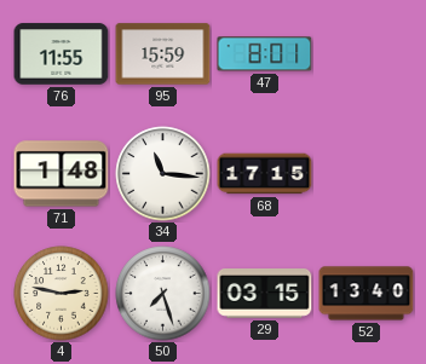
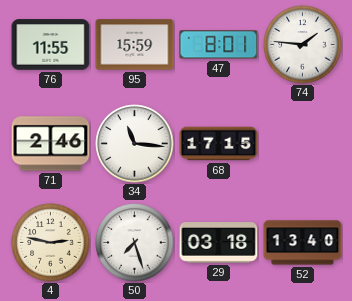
74: none -> 1:46 (303, 45)
71: 1:48 -> 2:46 (51, 144)
29: 03:15 -> 03:18 (219, 243)
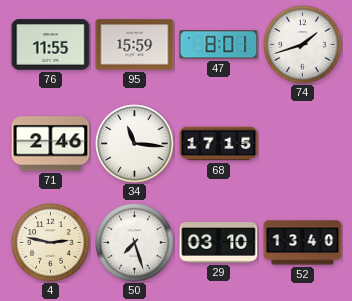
74: 1:46 -> 1:42 (303, 45)
29: 03:18 -> 03:10 (219, 243)
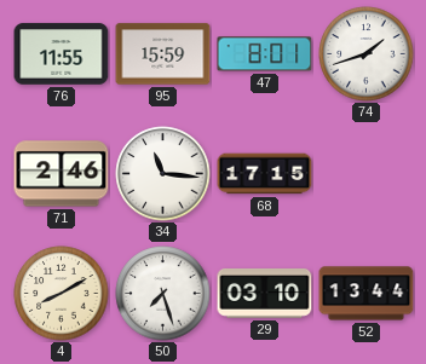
4: 2:47 -> 8:10 (62, 294)
52: 13:40 -> 13:44 (367, 294)
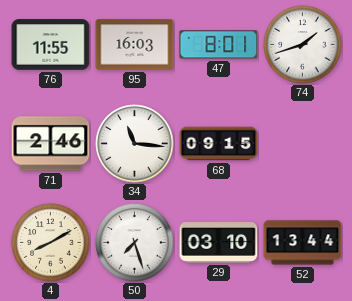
95: 15:59 -> 16:03 (135, 45)
68: 17:15 -> 09:15 (219, 144)
